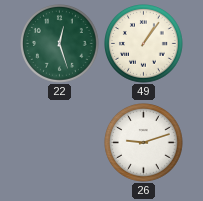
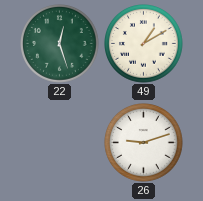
49: 1:06 -> 1:10 (144, 44)
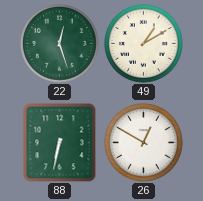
88: none -> 6:32 (60, 143)
26: 9:12 -> 12:50 (144, 143)
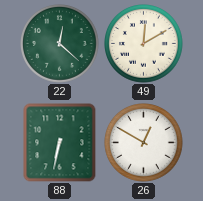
22: 12:27 -> 12:22 (60, 44)
49: 1:10 -> 12:10 (144, 44)
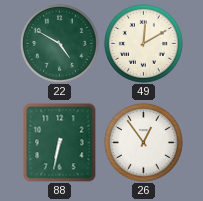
22: 12:22 -> 4:50 (60, 44)
26: 12:50 -> 12:54 (144, 143)
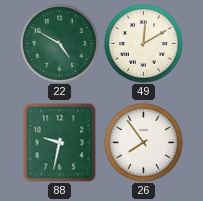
88: 6:32 -> 9:32 (60, 143)
26: 12:54 -> 7:54 (144, 143)
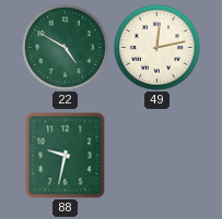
49: 12:10 -> 12:13 (157, 48)
26: 7:54 -> none (144, 143)
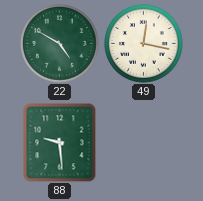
49: 12:13 -> 12:17 (144, 44)
88: 9:32 -> 9:29 (60, 143)
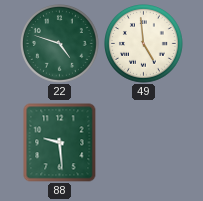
22: 4:50 -> 4:48 (60, 44)
49: 12:17 -> 4:59 (144, 44)
